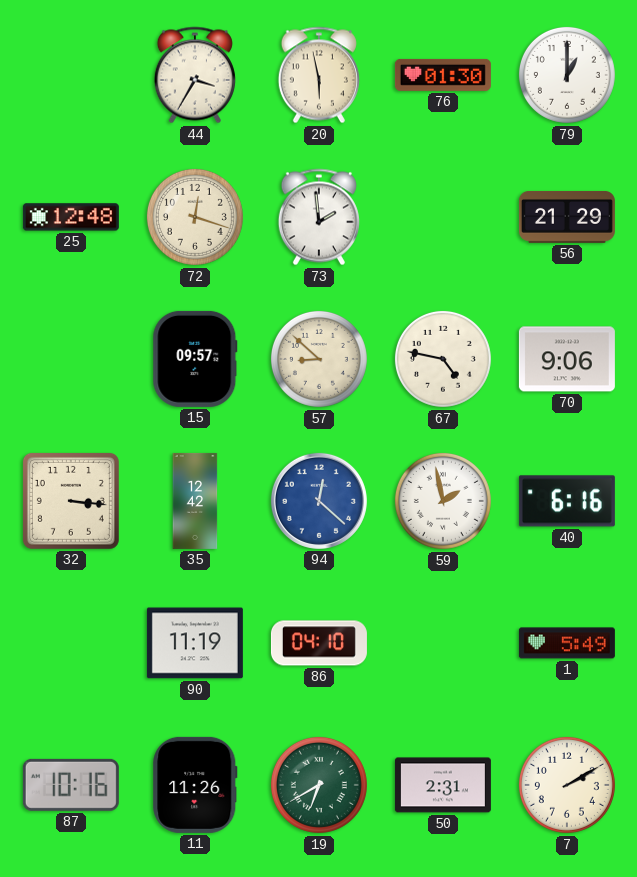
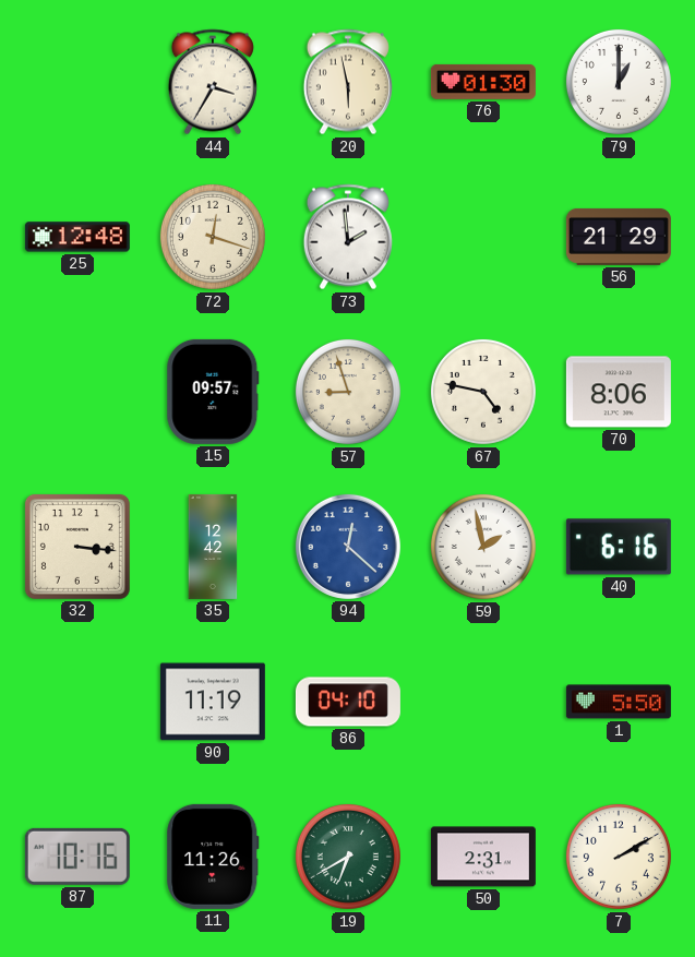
57: 8:52 -> 8:57 (348, 392)
70: 9:06 -> 8:06 (619, 392)
1: 5:49 -> 5:50 (619, 702)
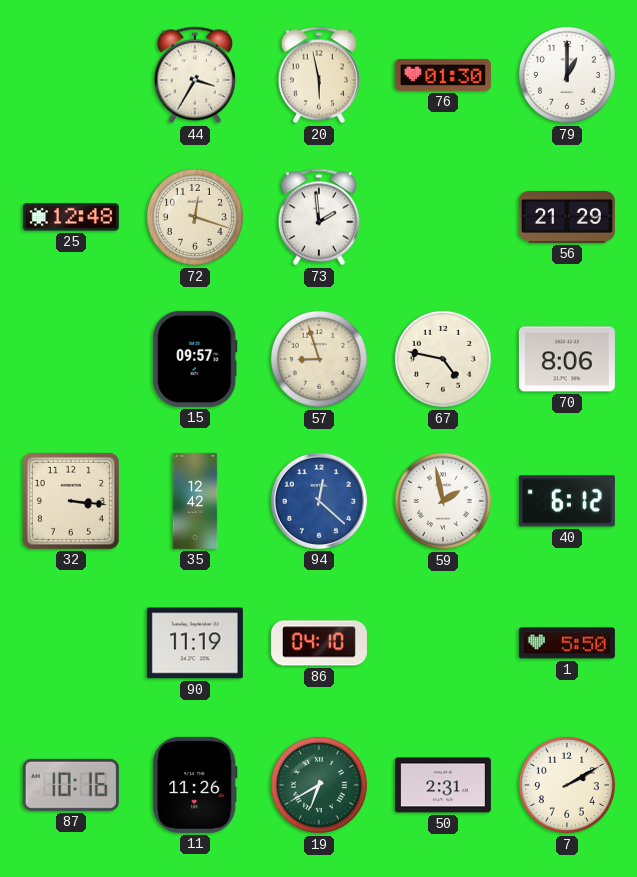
40: 6:16 -> 6:12 (567, 501)
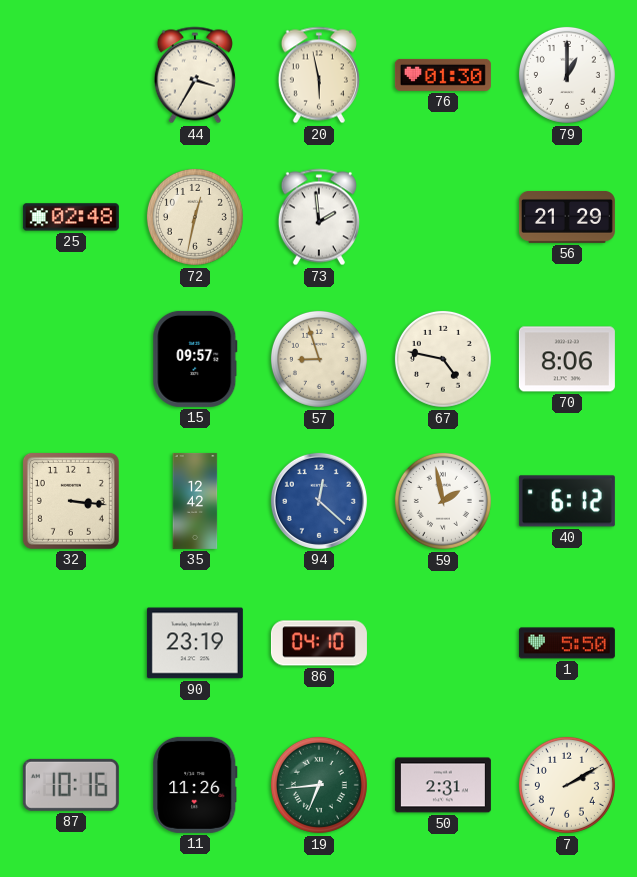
25: 12:48 -> 02:48 (71, 217)
72: 12:18 -> 12:32 (195, 217)
90: 11:19 -> 23:19 (195, 643)
19: 6:40 -> 6:44 (319, 785)
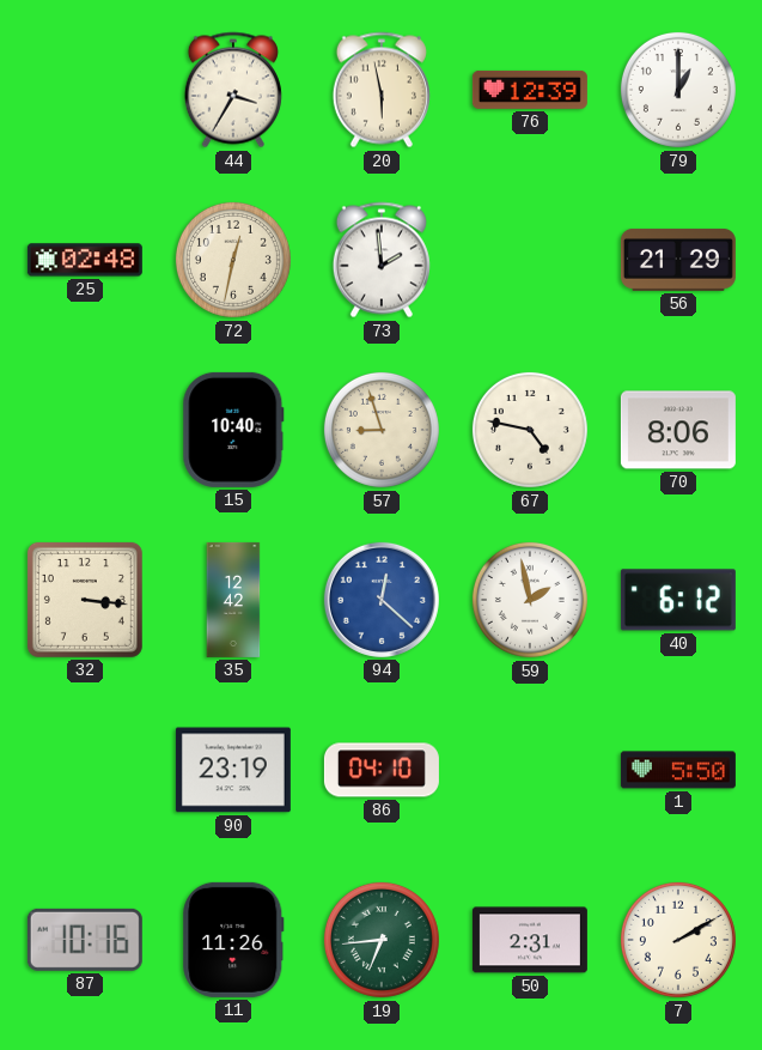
76: 01:30 -> 12:39 (530, 90)
15: 09:57 -> 10:40 (233, 430)
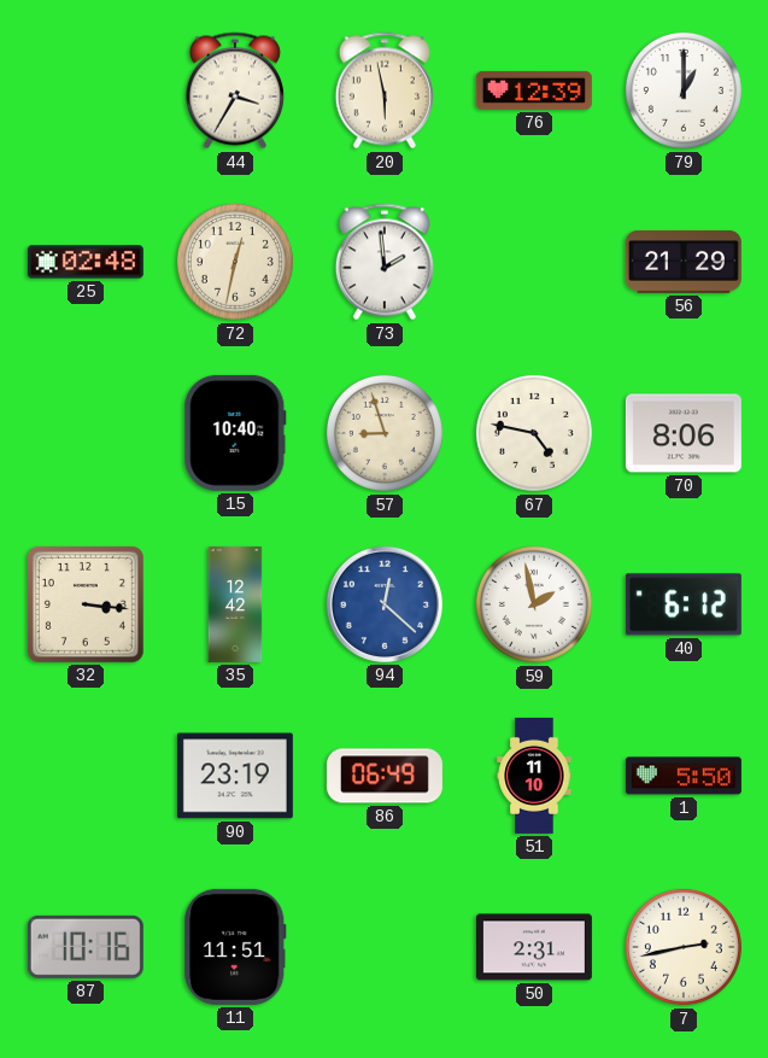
86: 04:10 -> 06:49 (385, 776)
51: none -> 11:10 (534, 776)
11: 11:26 -> 11:51 (235, 947)
19: 6:44 -> none (382, 940)
7: 2:10 -> 2:43 (684, 947)
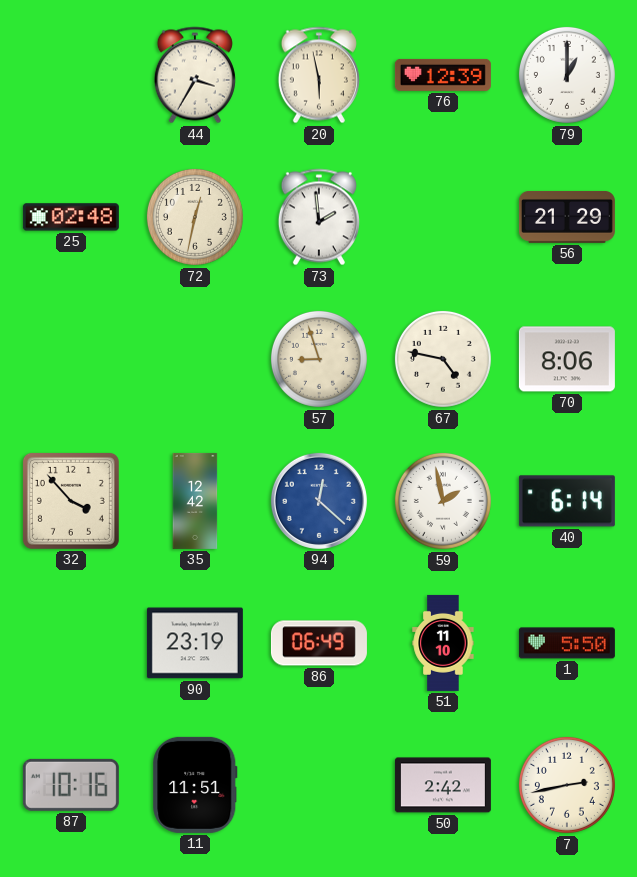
15: 10:40 -> none (235, 433)
32: 3:16 -> 3:53 (71, 501)
40: 6:12 -> 6:14 (567, 501)
50: 2:31 -> 2:42 (443, 785)
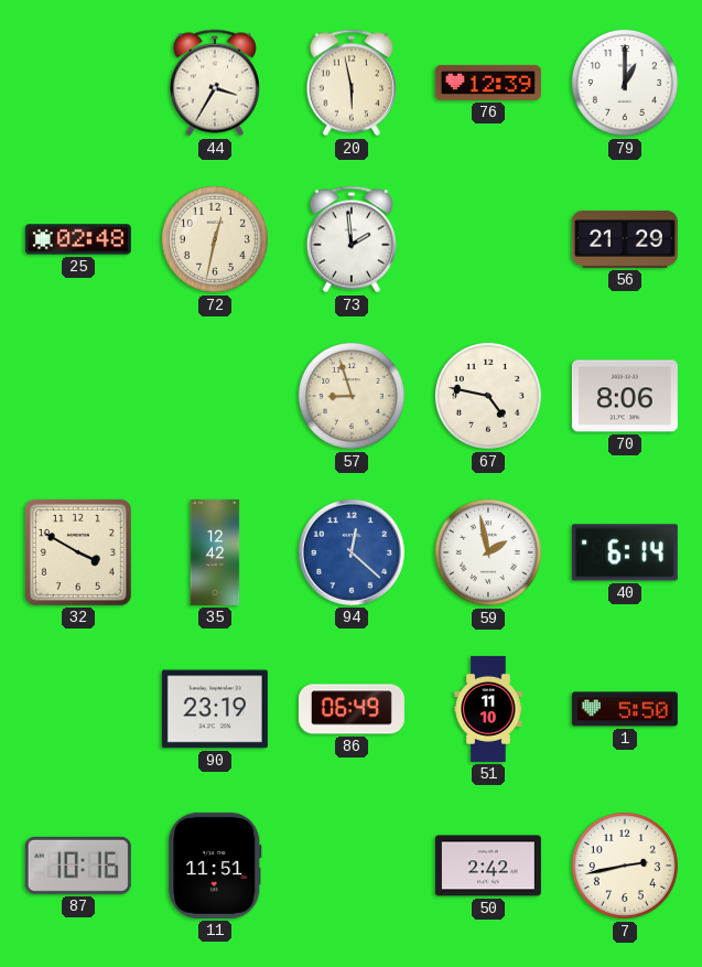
32: 3:53 -> 3:50 (78, 552)
